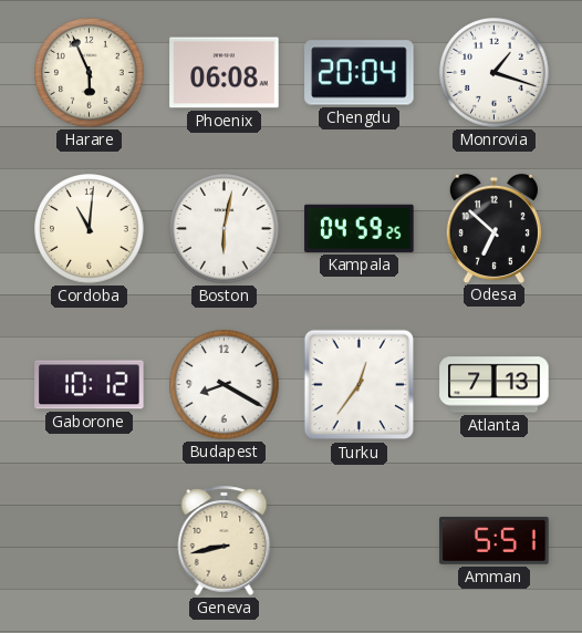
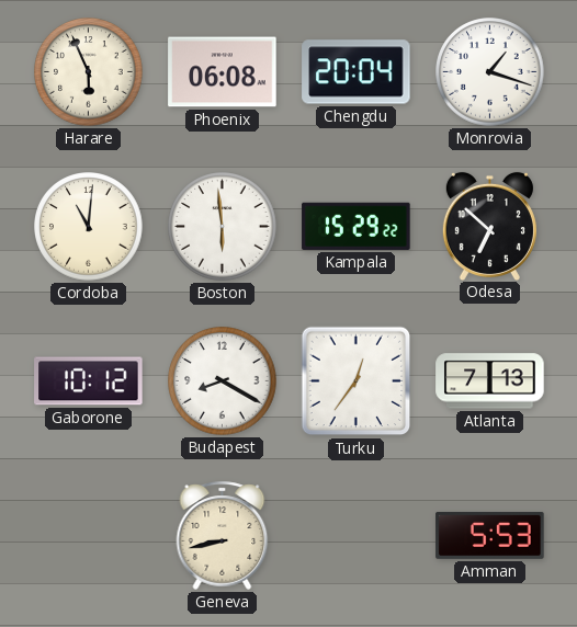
Boston: 6:02 -> 5:59 (223, 227)
Kampala: 04:59 -> 15:29 (357, 226)
Amman: 5:51 -> 5:53 (490, 535)
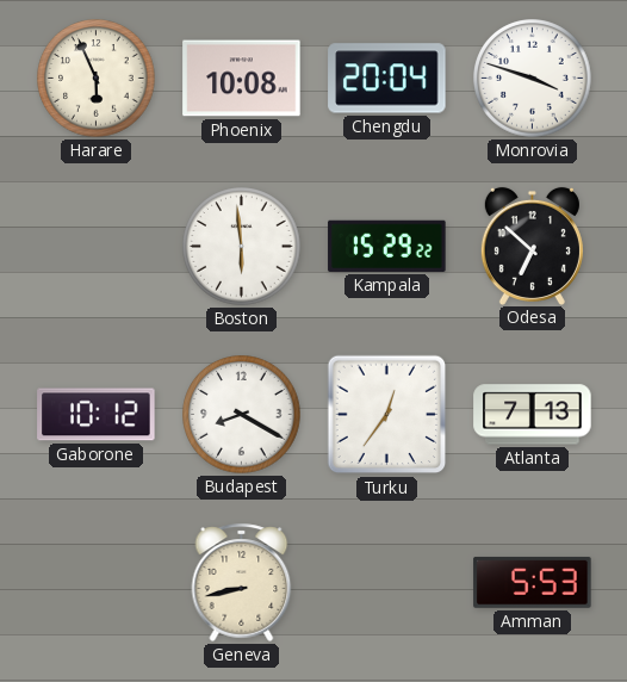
Phoenix: 06:08 -> 10:08 (242, 79)
Monrovia: 1:18 -> 3:48 (533, 79)
Cordoba: 11:01 -> none (89, 227)
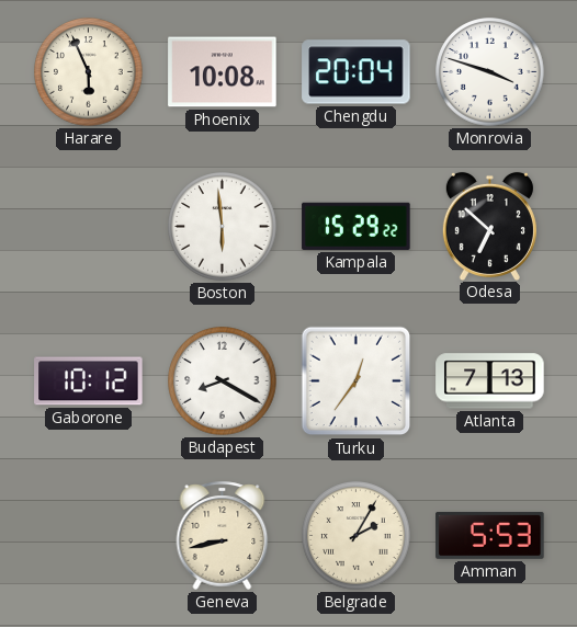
Belgrade: none -> 2:05 (357, 536)
